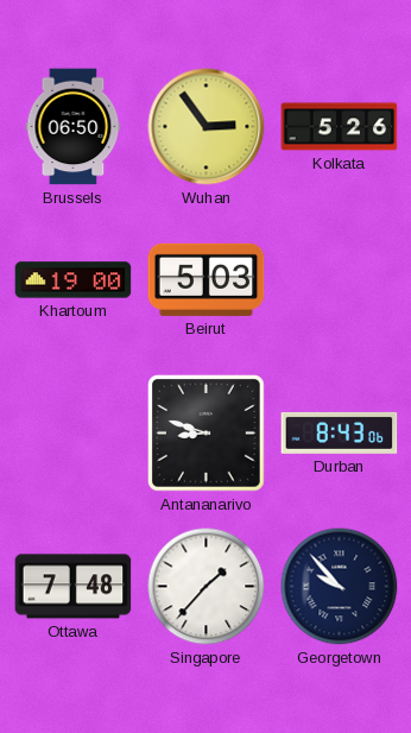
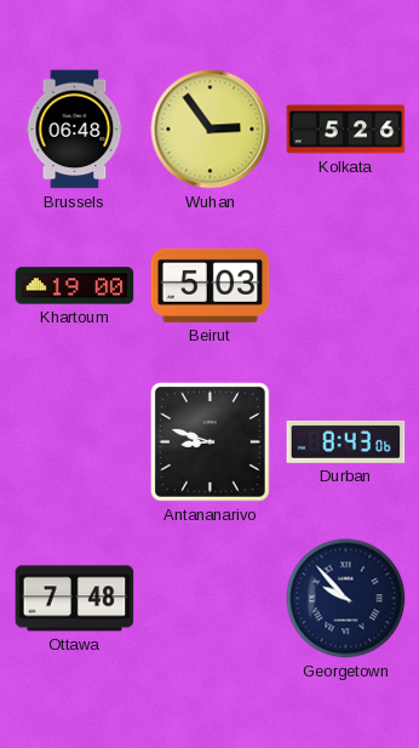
Brussels: 06:50 -> 06:48 (75, 130)
Singapore: 1:37 -> none (207, 587)
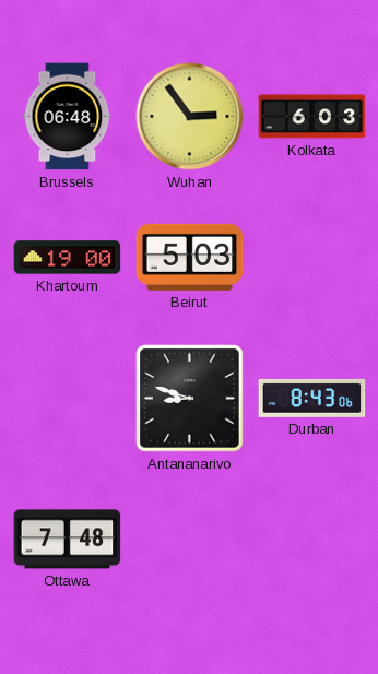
Kolkata: 5:26 -> 6:03 (312, 117)
Georgetown: 9:53 -> none (346, 599)
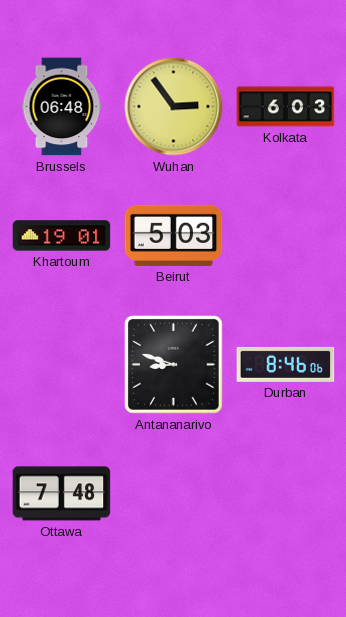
Khartoum: 19:00 -> 19:01 (62, 236)
Durban: 8:43 -> 8:46 (286, 364)
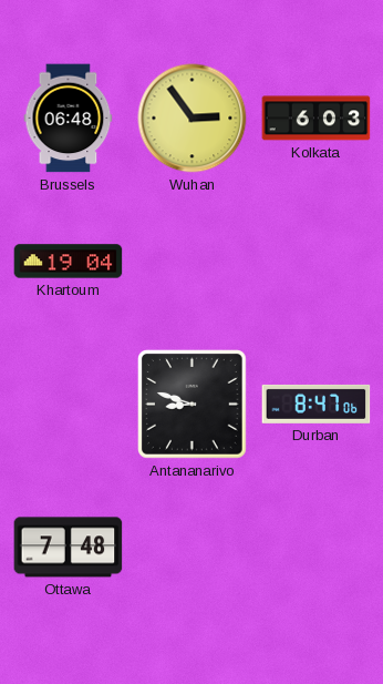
Khartoum: 19:01 -> 19:04 (69, 262)
Beirut: 5:03 -> none (174, 235)
Durban: 8:46 -> 8:47 (317, 404)
